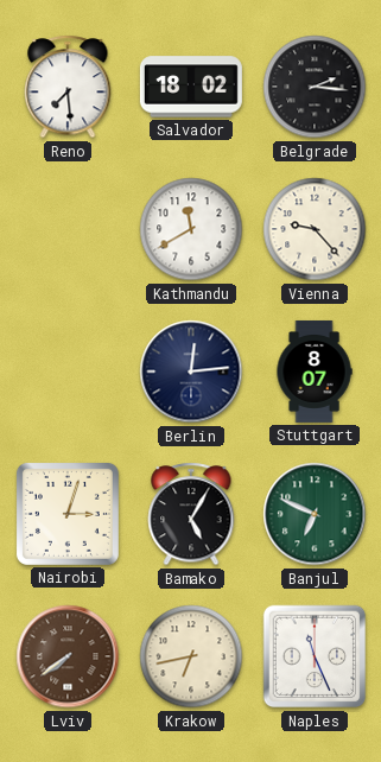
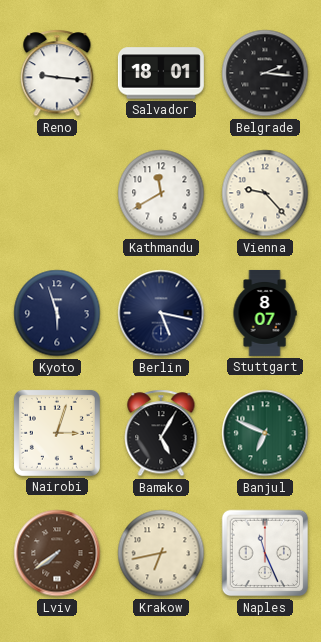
Reno: 7:29 -> 9:16 (57, 73)
Salvador: 18:02 -> 18:01 (161, 73)
Kyoto: none -> 5:57 (57, 313)
Berlin: 12:14 -> 5:17 (161, 313)
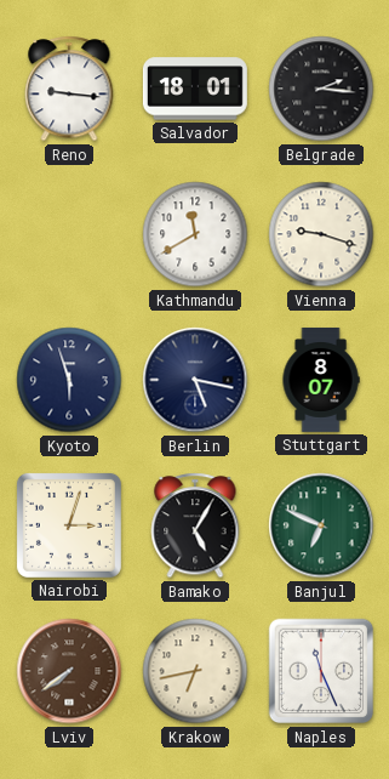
Vienna: 9:23 -> 9:18 (321, 234)
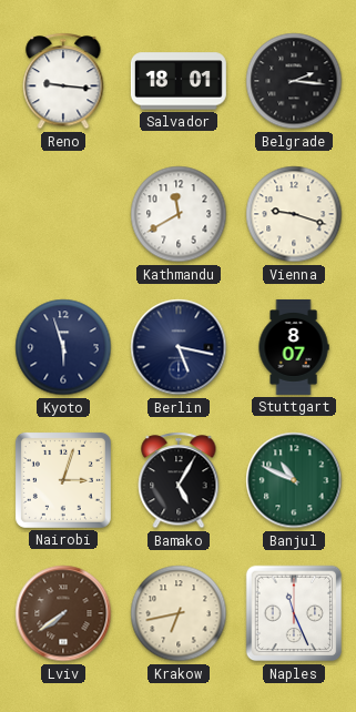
Banjul: 6:49 -> 10:49 (294, 480)
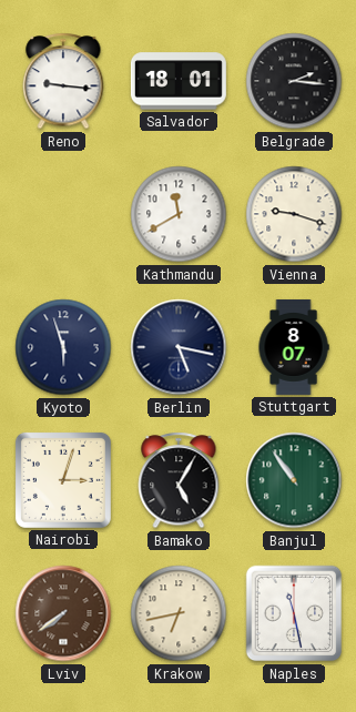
Banjul: 10:49 -> 10:54 (294, 480)
Naples: 11:26 -> 11:28 (294, 613)
